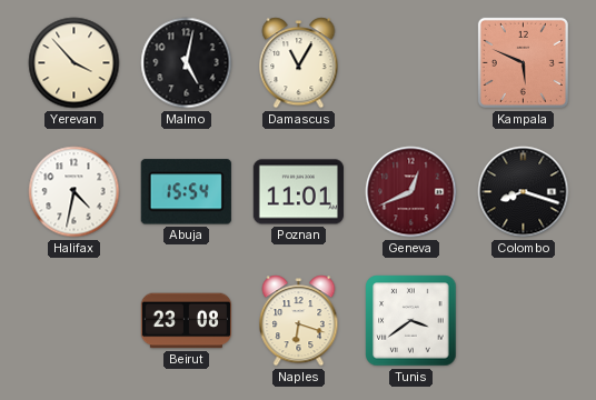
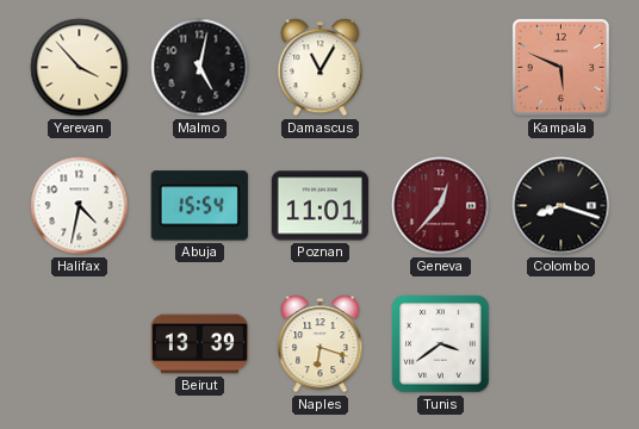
Geneva: 12:41 -> 12:37 (441, 206)
Beirut: 23:08 -> 13:39 (199, 344)
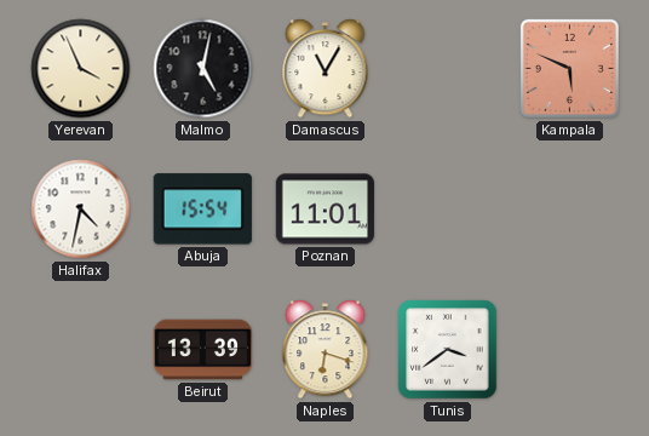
Yerevan: 3:53 -> 3:56 (81, 69)
Geneva: 12:37 -> none (441, 206)
Colombo: 8:18 -> none (562, 206)
